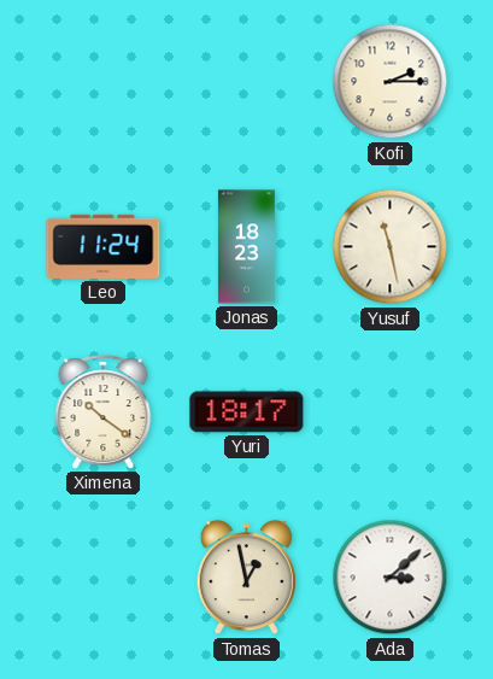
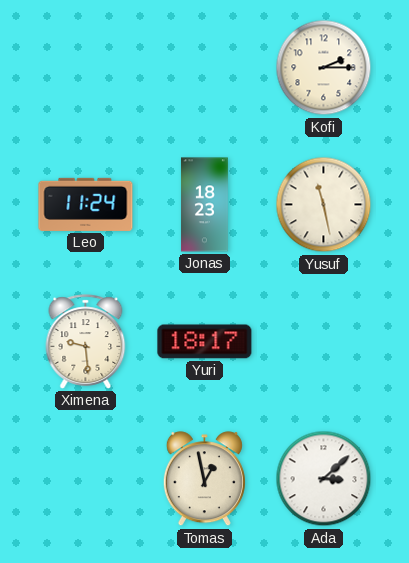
Ximena: 10:21 -> 9:29 (86, 342)
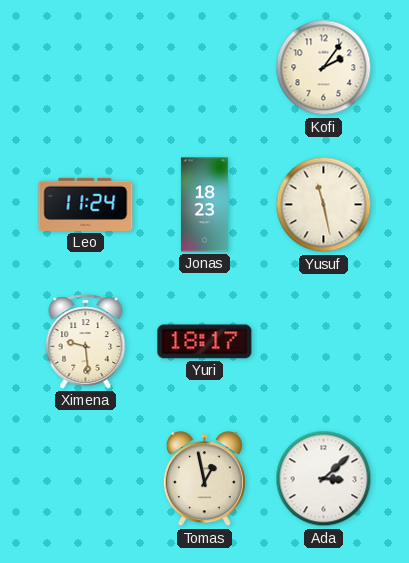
Kofi: 2:15 -> 2:06 (324, 68)
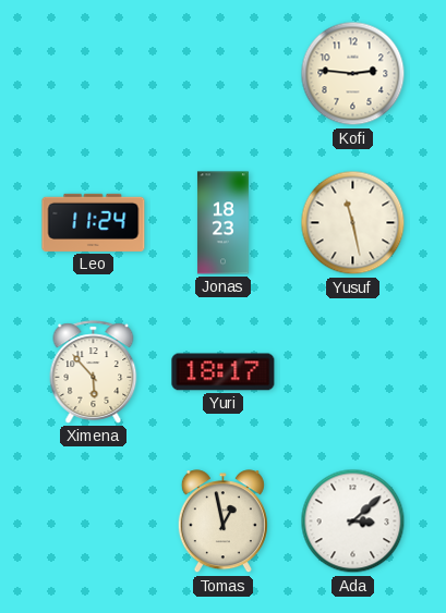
Kofi: 2:06 -> 2:46 (353, 74)
Ximena: 9:29 -> 5:53 (94, 372)
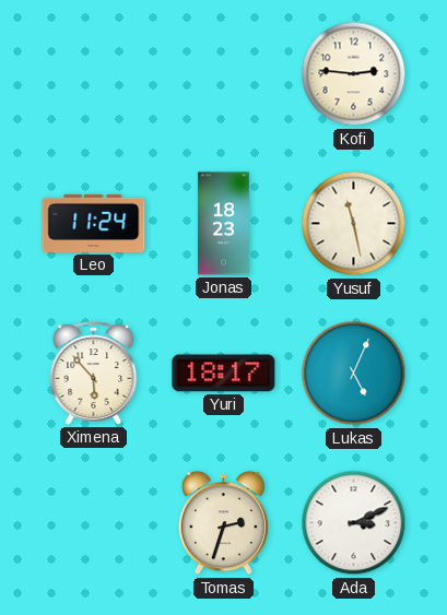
Lukas: none -> 5:04 (354, 374)
Tomas: 12:58 -> 2:33 (223, 523)
Ada: 3:08 -> 3:11 (354, 523)
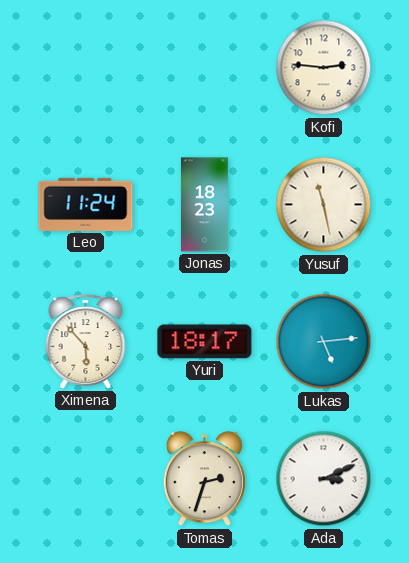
Lukas: 5:04 -> 5:14 (324, 342)
